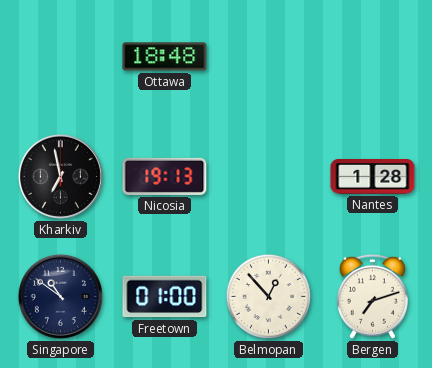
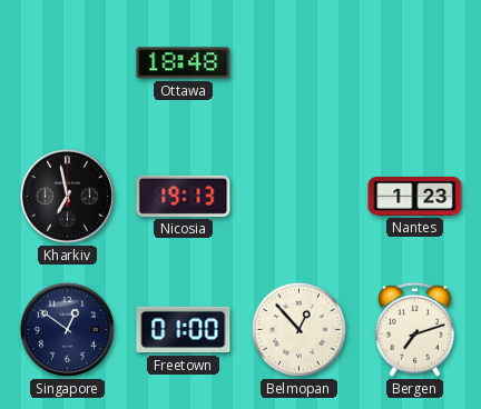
Nantes: 1:28 -> 1:23 (415, 197)
Singapore: 10:51 -> 12:51 (67, 329)
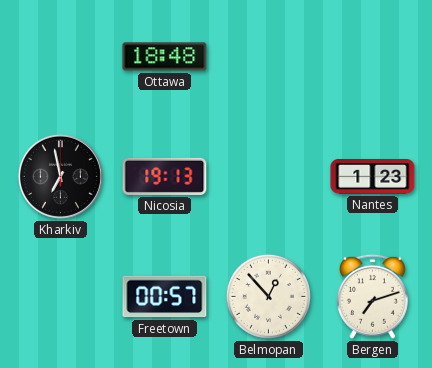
Singapore: 12:51 -> none (67, 329)
Freetown: 01:00 -> 00:57 (165, 297)
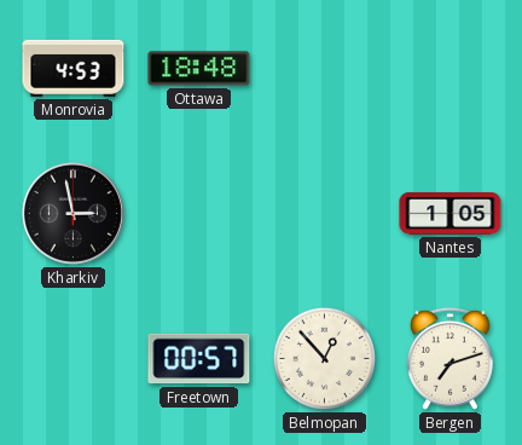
Monrovia: none -> 4:53 (74, 68)
Kharkiv: 6:58 -> 2:58 (72, 213)
Nicosia: 19:13 -> none (165, 176)
Nantes: 1:23 -> 1:05 (451, 214)
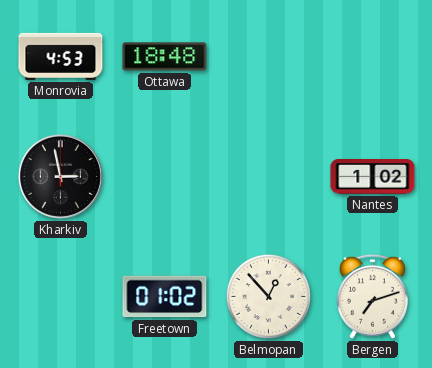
Nantes: 1:05 -> 1:02 (373, 177)
Freetown: 00:57 -> 01:02 (165, 297)
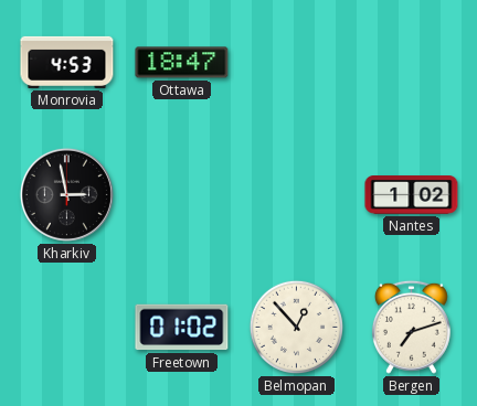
Ottawa: 18:48 -> 18:47 (182, 63)
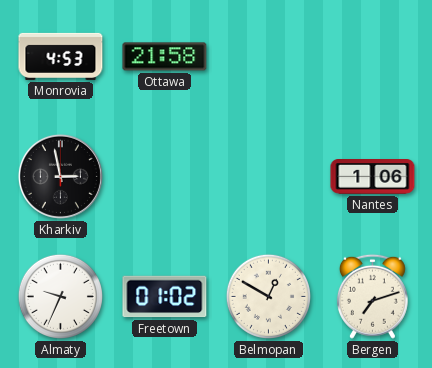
Ottawa: 18:47 -> 21:58 (165, 57)
Nantes: 1:02 -> 1:06 (373, 177)
Almaty: none -> 9:34 (60, 296)
Belmopan: 12:53 -> 12:50 (268, 296)
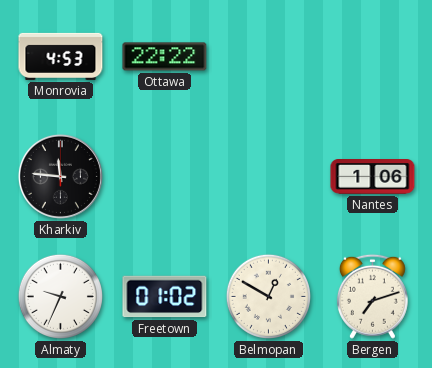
Ottawa: 21:58 -> 22:22 (165, 57)
Kharkiv: 2:58 -> 11:46 (60, 176)
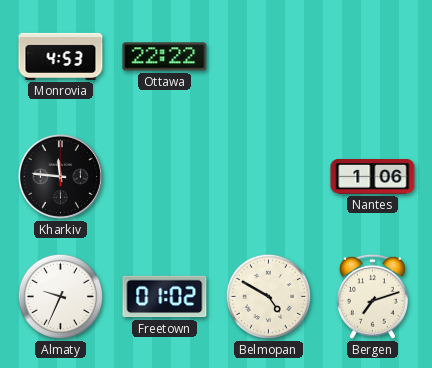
Belmopan: 12:50 -> 4:50 (268, 296)
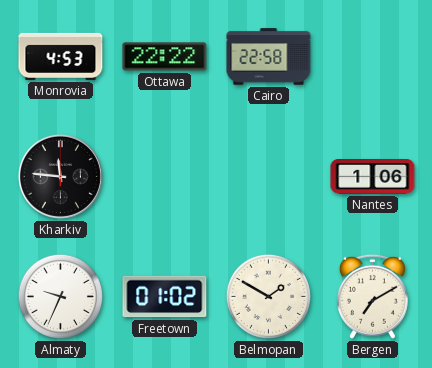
Cairo: none -> 22:58 (269, 57)
Belmopan: 4:50 -> 1:50 (268, 296)
Bergen: 7:12 -> 7:10 (372, 296)
